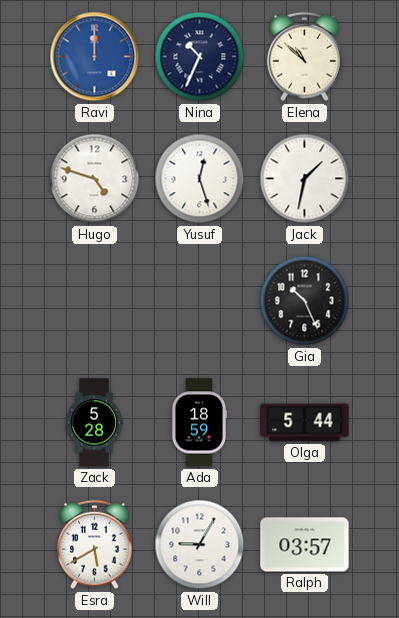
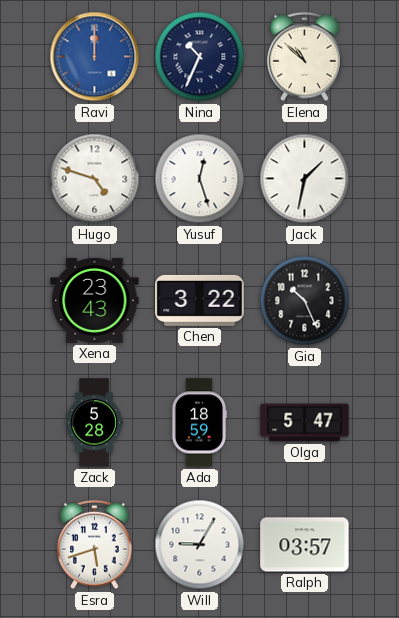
Xena: none -> 23:43 (95, 300)
Chen: none -> 3:22 (200, 300)
Olga: 5:44 -> 5:47 (305, 423)
Esra: 5:40 -> 5:42 (95, 545)
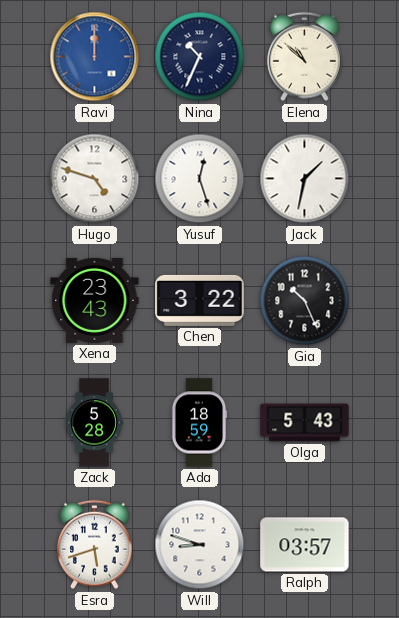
Olga: 5:47 -> 5:43 (305, 423)
Will: 9:05 -> 8:48 (200, 545)
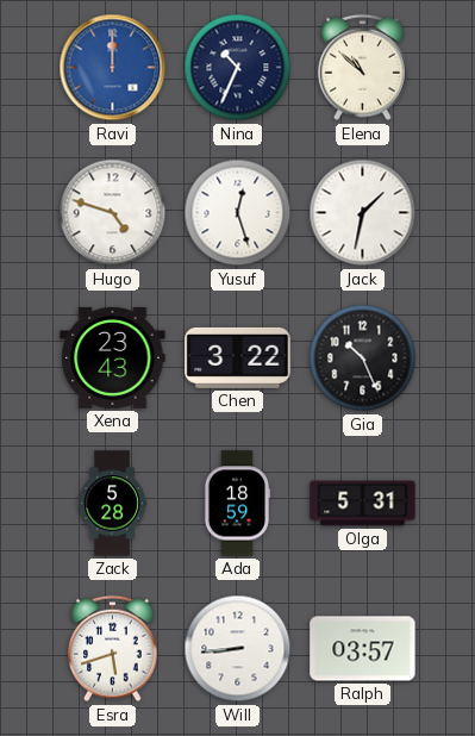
Olga: 5:43 -> 5:31 (363, 504)
Will: 8:48 -> 8:44 (238, 649)
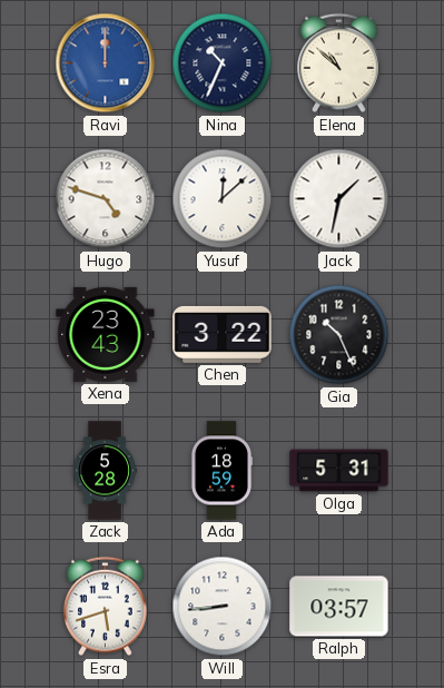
Yusuf: 12:27 -> 12:08 (223, 199)
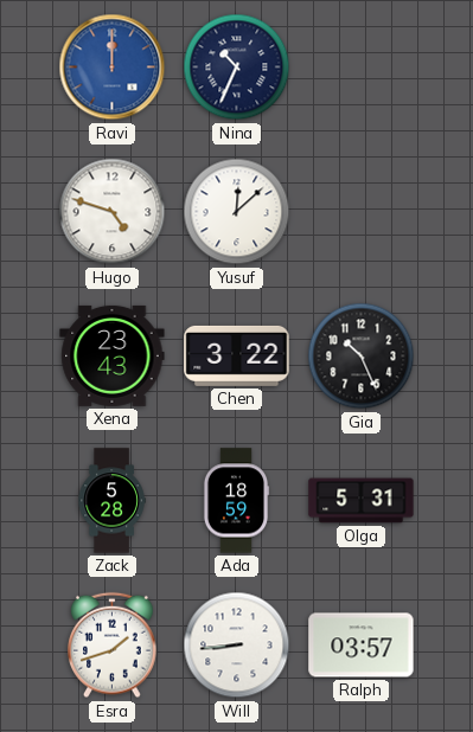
Elena: 10:52 -> none (339, 63)
Jack: 1:32 -> none (339, 199)
Esra: 5:42 -> 1:42 (113, 646)
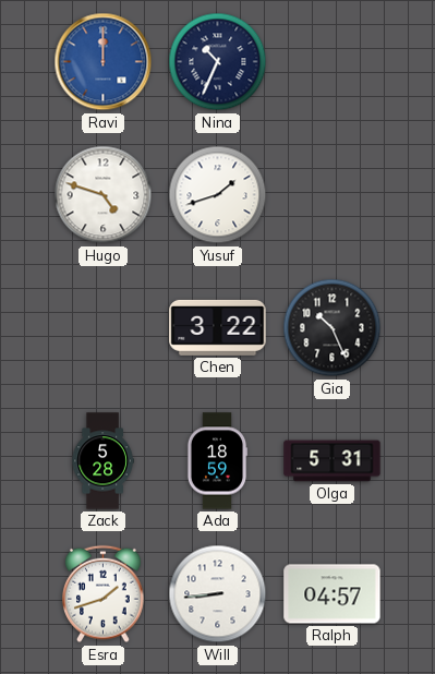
Yusuf: 12:08 -> 1:42 (218, 195)
Xena: 23:43 -> none (113, 355)
Ralph: 03:57 -> 04:57 (333, 594)
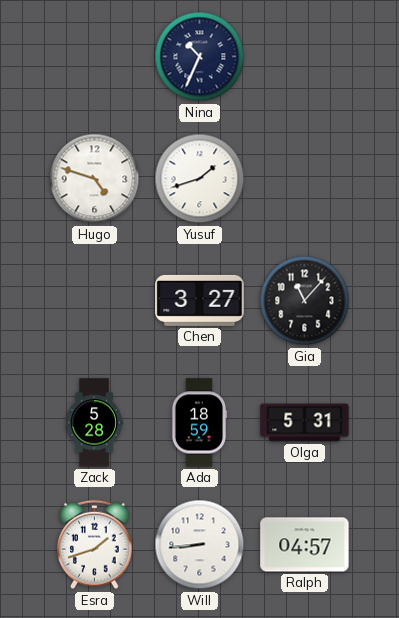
Ravi: 12:00 -> none (104, 62)
Chen: 3:22 -> 3:27 (200, 300)
Gia: 10:26 -> 11:07 (305, 301)
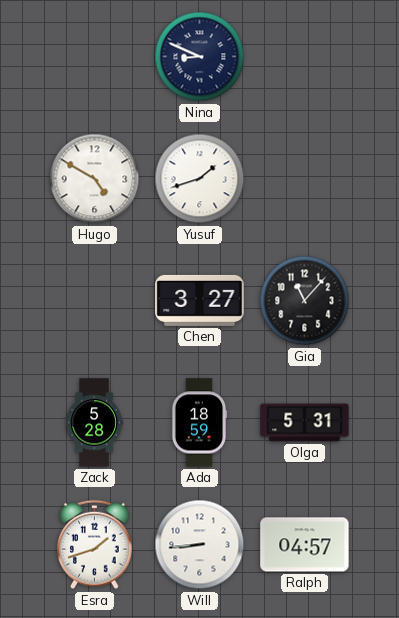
Nina: 10:34 -> 8:49 (200, 57)
Hugo: 4:48 -> 4:50 (95, 179)
